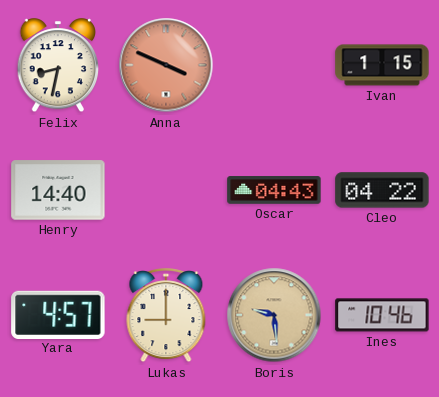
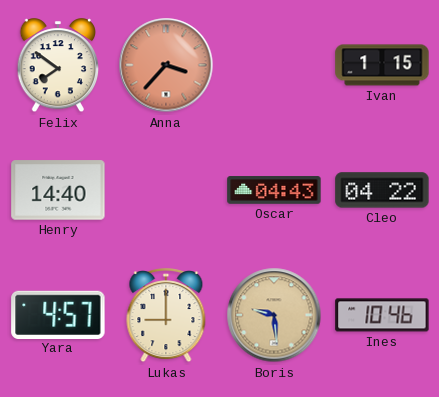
Felix: 8:32 -> 7:51 (58, 66)
Anna: 3:49 -> 3:37 (166, 65)
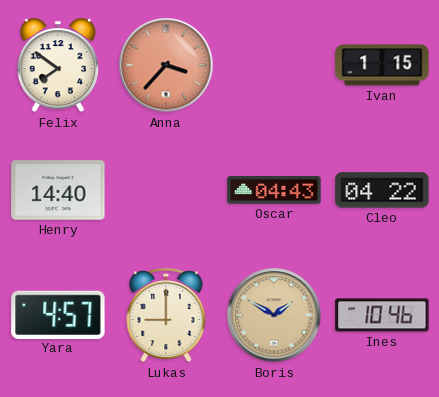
Boris: 9:29 -> 1:50 (274, 315)
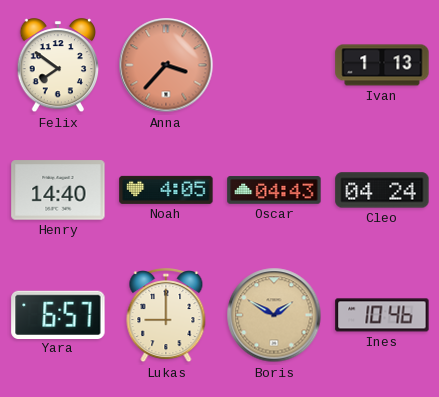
Ivan: 1:15 -> 1:13 (382, 65)
Noah: none -> 4:05 (166, 190)
Cleo: 04:22 -> 04:24 (382, 190)
Yara: 4:57 -> 6:57 (58, 314)
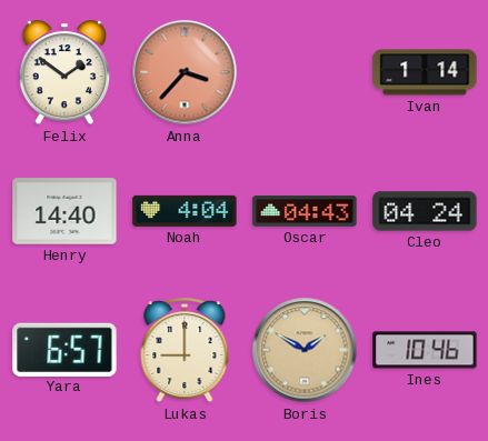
Felix: 7:51 -> 1:51 (64, 73)
Ivan: 1:13 -> 1:14 (425, 72)
Noah: 4:05 -> 4:04 (185, 211)
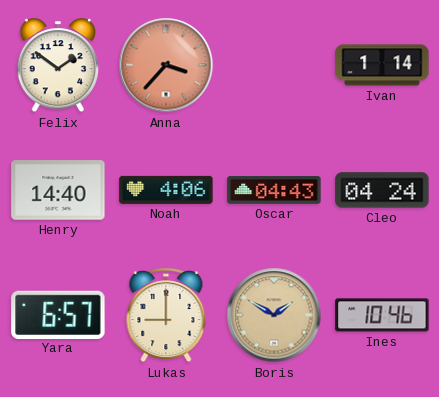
Noah: 4:04 -> 4:06 (166, 190)
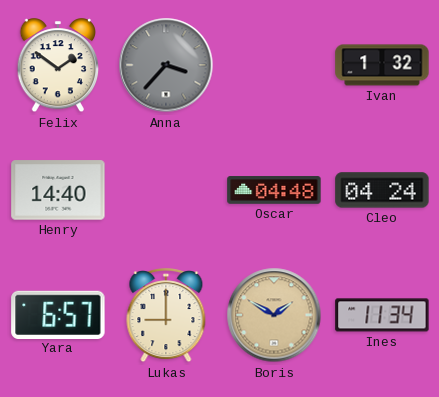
Anna dial: salmon -> grey (166, 65)
Ivan: 1:14 -> 1:32 (382, 65)
Noah: 4:06 -> none (166, 190)
Oscar: 04:43 -> 04:48 (274, 190)
Ines: 10:46 -> 11:34 (382, 315)
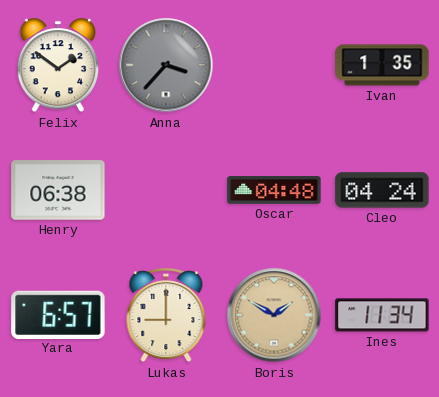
Ivan: 1:32 -> 1:35 (382, 65)
Henry: 14:40 -> 06:38 (58, 190)
